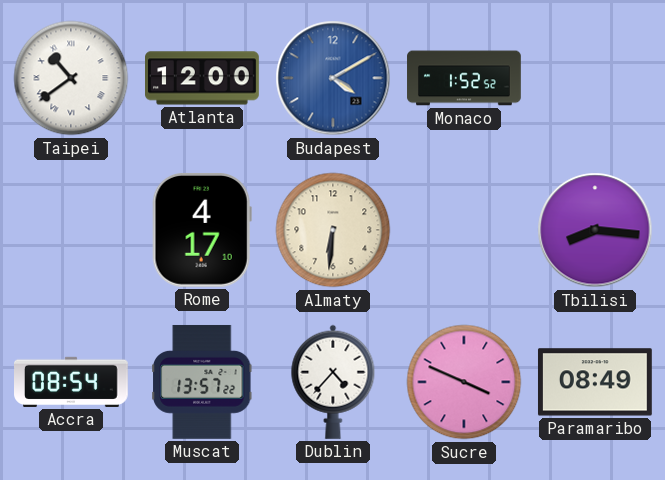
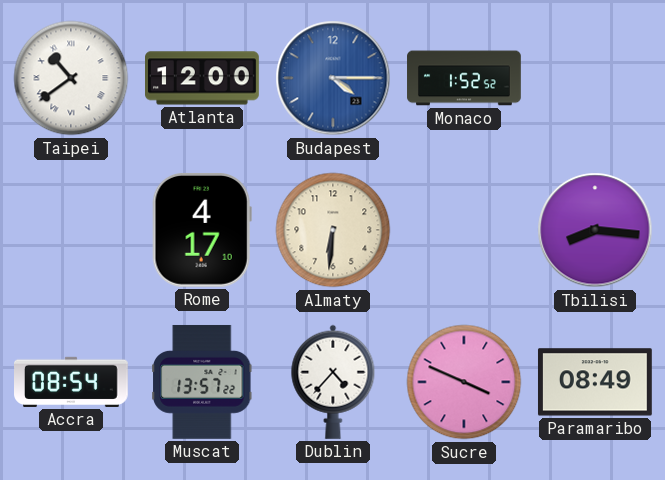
Budapest: 4:10 -> 4:15 (333, 78)
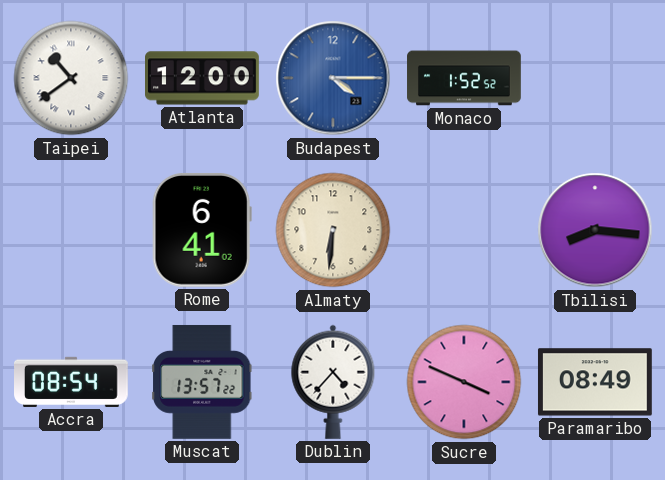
Rome: 4:17 -> 6:41 (202, 230)
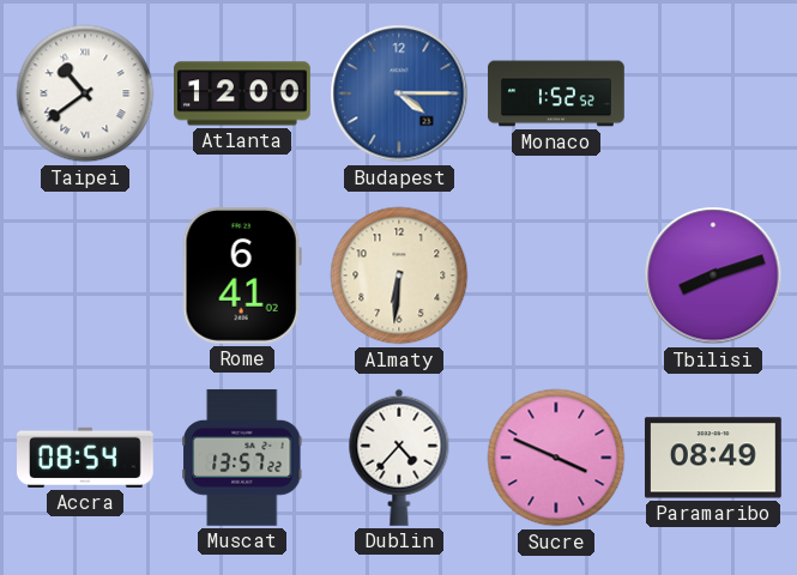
Tbilisi: 8:16 -> 8:12 (713, 276)
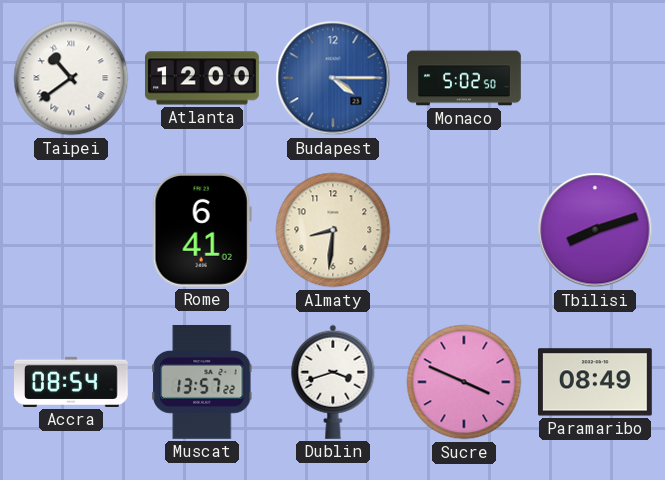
Monaco: 1:52 -> 5:02 (464, 78)
Almaty: 6:31 -> 8:31 (333, 230)
Dublin: 4:37 -> 3:42 (333, 382)
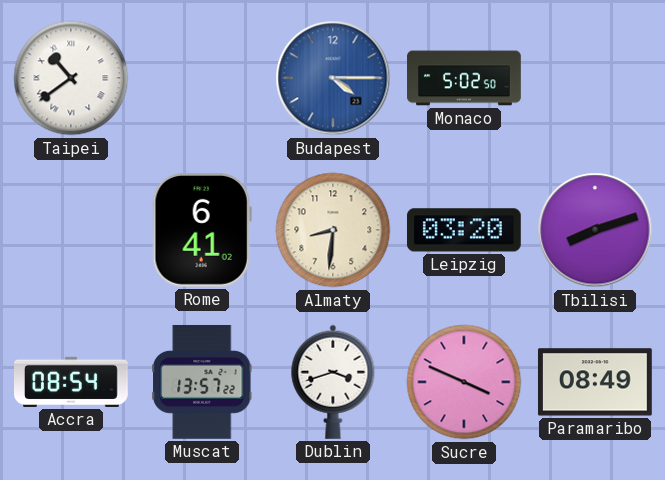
Atlanta: 12:00 -> none (203, 78)
Leipzig: none -> 03:20 (464, 230)
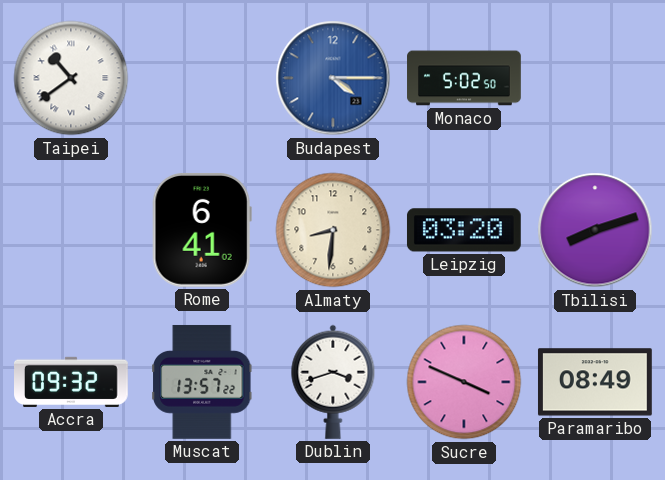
Accra: 08:54 -> 09:32 (72, 382)
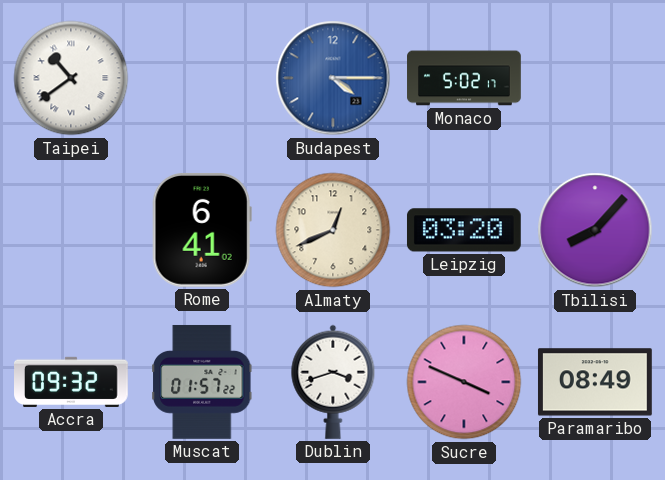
Monaco: 5:02:50 -> 5:02:17 (464, 78)
Almaty: 8:31 -> 12:41 (333, 230)
Tbilisi: 8:12 -> 8:07 (595, 230)
Muscat: 13:57 -> 01:57 (203, 382)
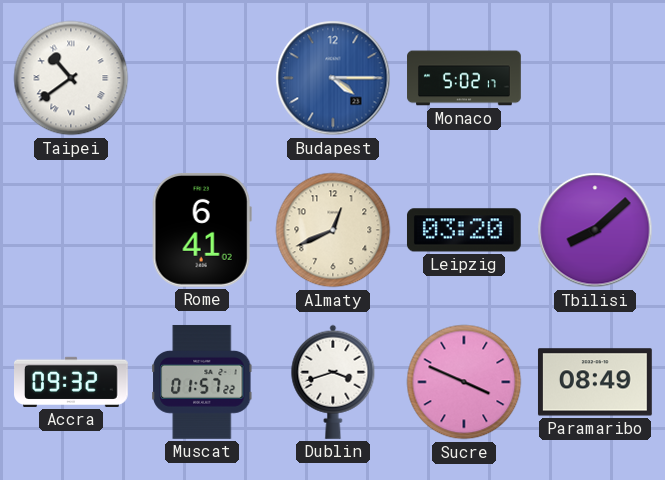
Tbilisi: 8:07 -> 8:08 (595, 230)
